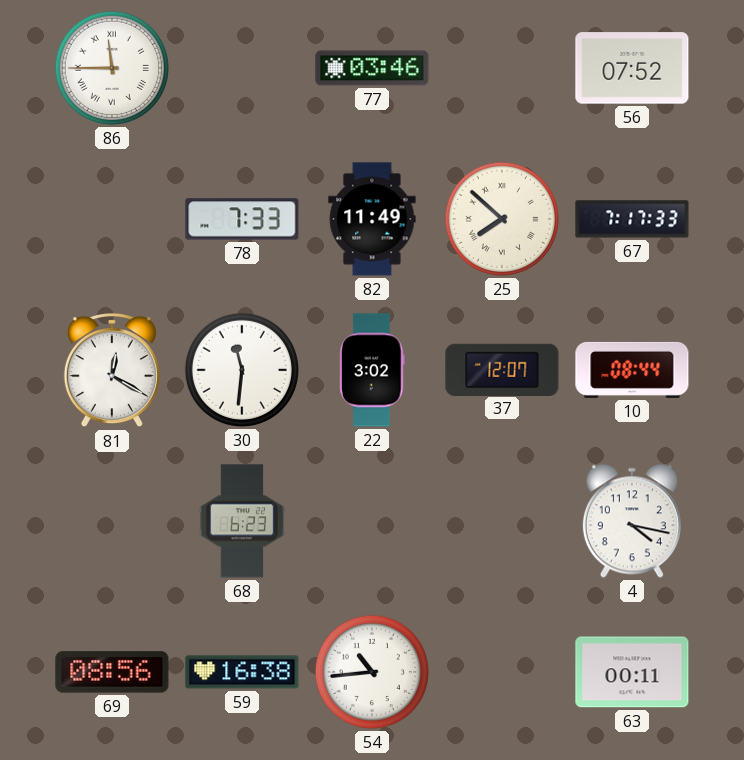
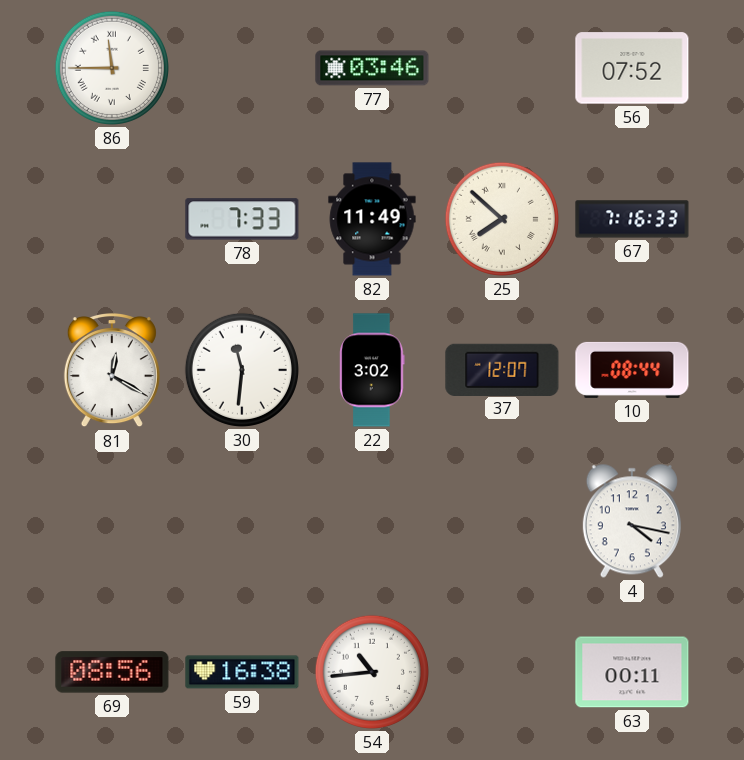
67: 7:17 -> 7:16 (632, 219)
68: 6:23 -> none (242, 521)
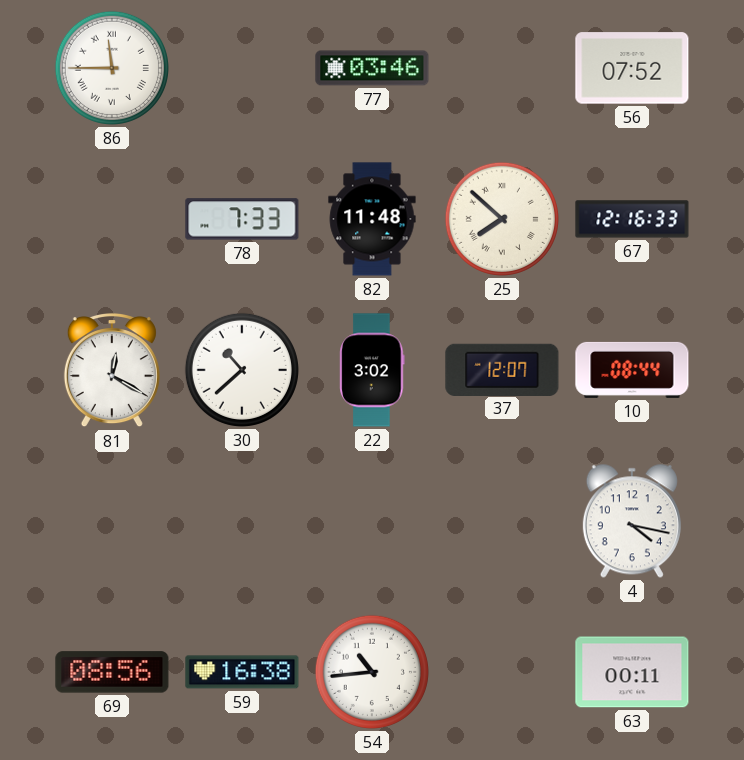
82: 11:49 -> 11:48 (372, 219)
67: 7:16 -> 12:16 (632, 219)
30: 11:31 -> 10:38 (242, 370)
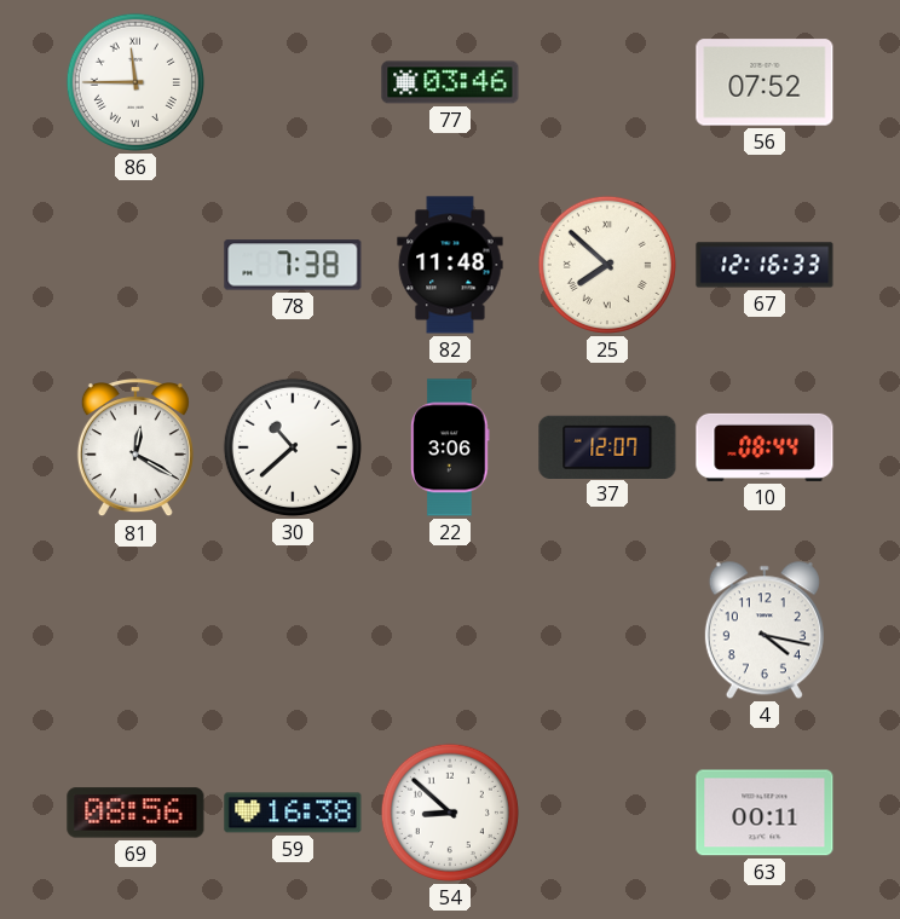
78: 7:33 -> 7:38 (293, 265)
22: 3:02 -> 3:06 (450, 447)
54: 10:44 -> 8:52 (450, 813)
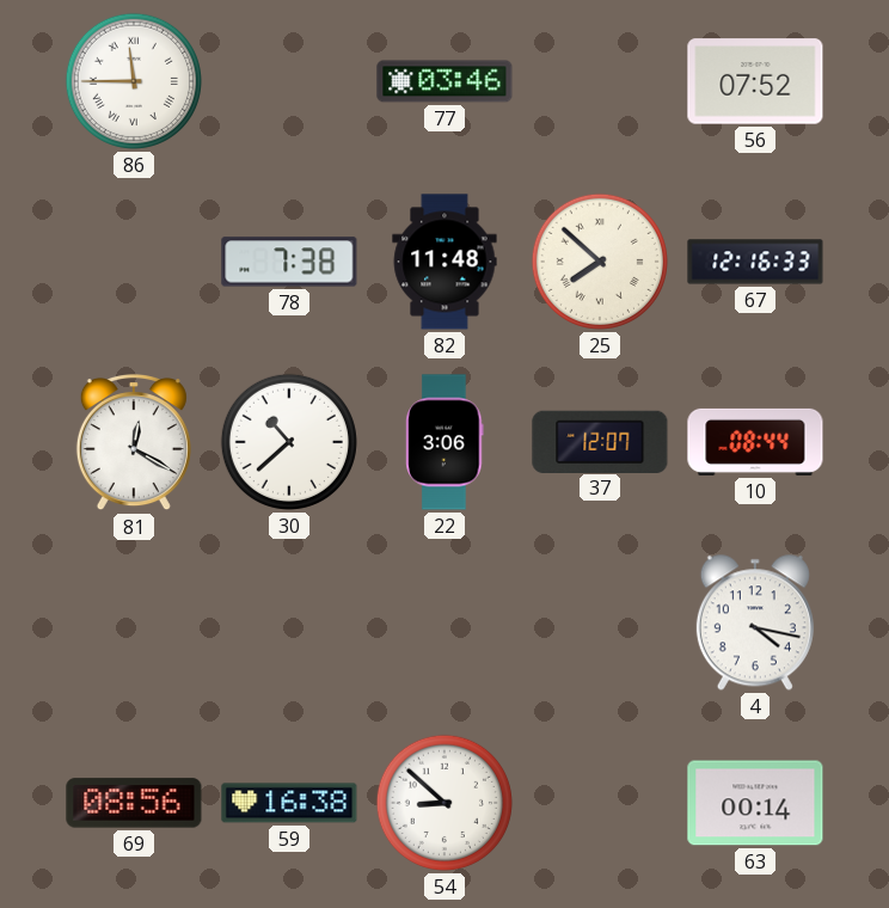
63: 00:11 -> 00:14 (755, 803)
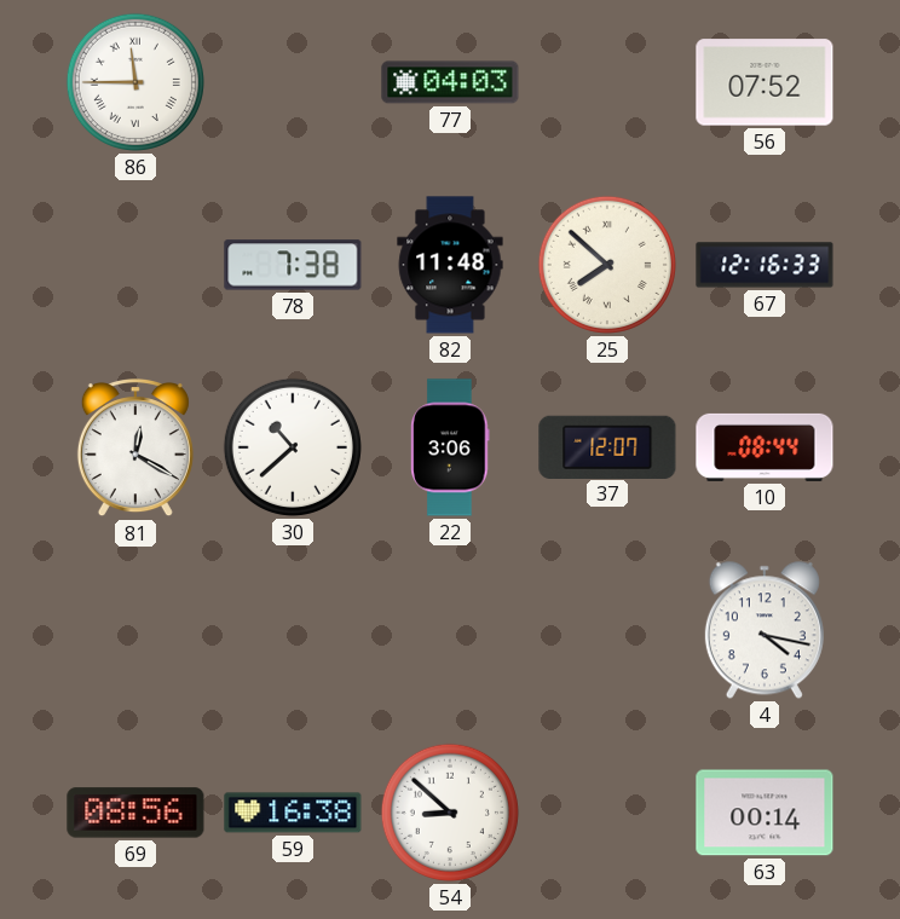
77: 03:46 -> 04:03 (450, 82)
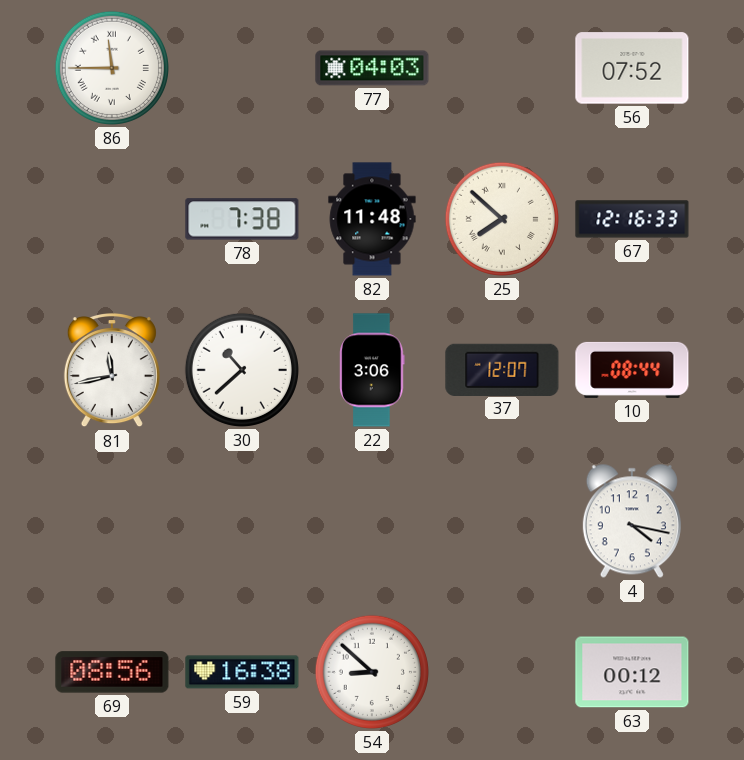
81: 12:20 -> 11:43 (112, 371)
63: 00:14 -> 00:12 (632, 672)
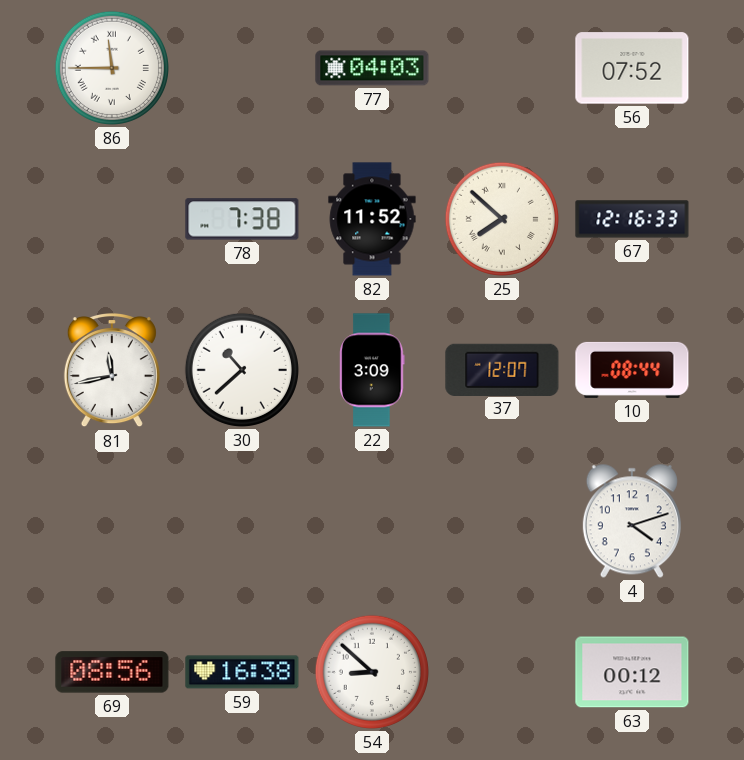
82: 11:48 -> 11:52 (372, 219)
22: 3:06 -> 3:09 (372, 370)
4: 4:17 -> 4:12 (632, 521)
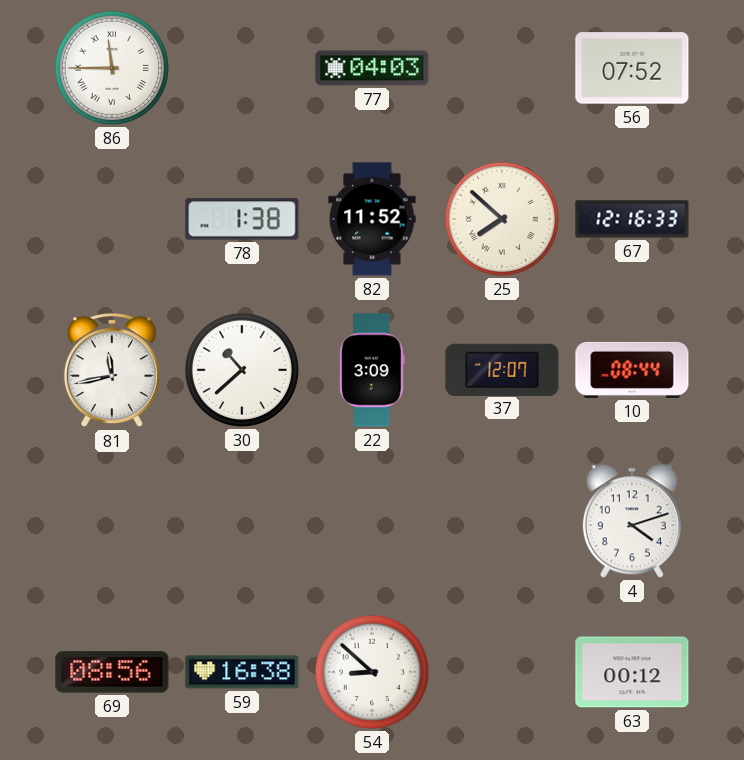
78: 7:38 -> 1:38 (242, 219)
